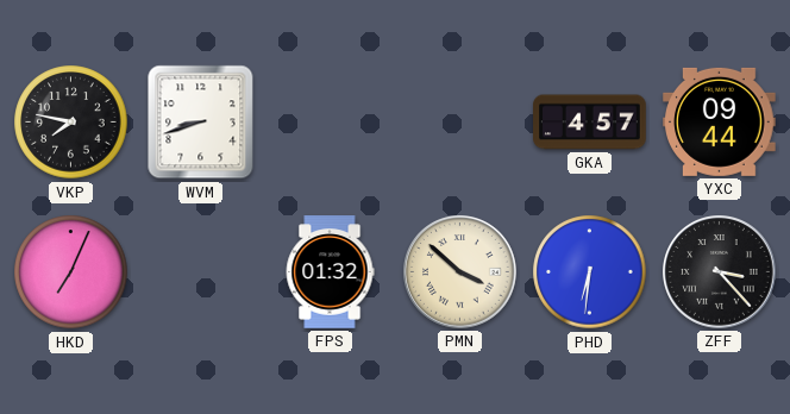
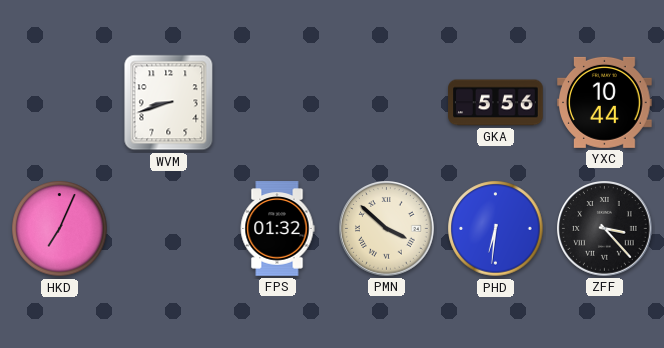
VKP: 7:47 -> none (71, 123)
GKA: 4:57 -> 5:56 (496, 103)
YXC: 09:44 -> 10:44 (605, 102)
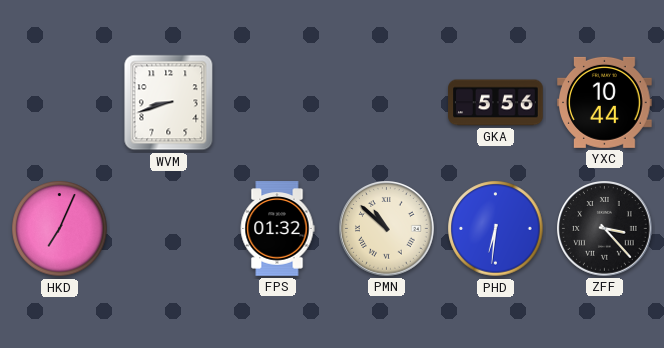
PMN: 3:52 -> 10:52 (387, 229)
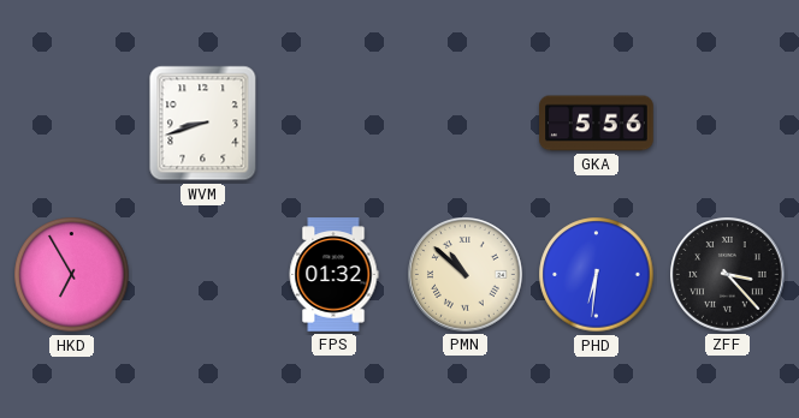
YXC: 10:44 -> none (605, 102)
HKD: 7:04 -> 6:55 (72, 275)
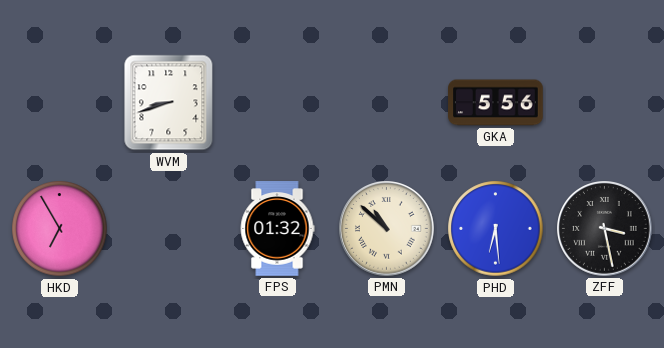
PHD: 6:31 -> 6:29 (496, 229)
ZFF: 3:23 -> 3:28 (605, 229)
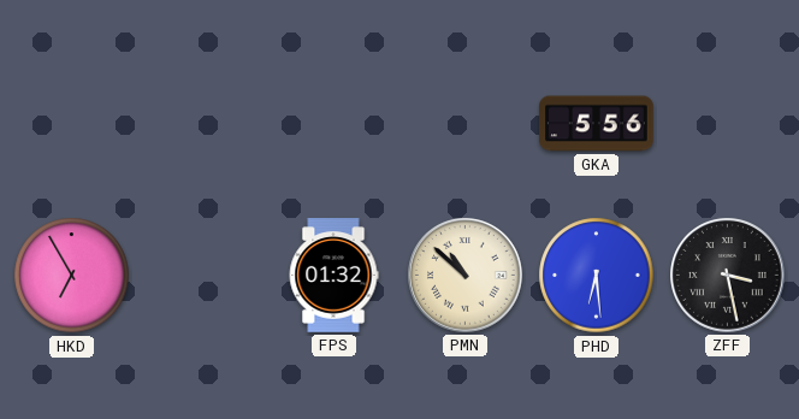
WVM: 8:42 -> none (169, 103)
